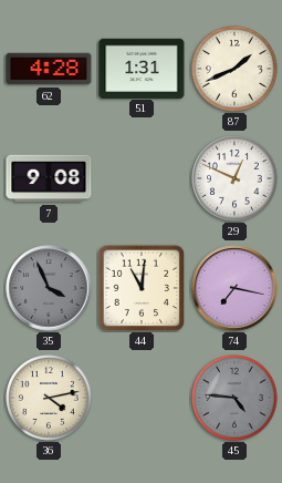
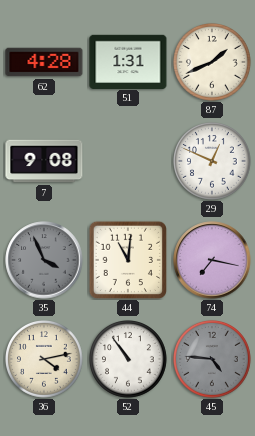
52: none -> 10:54 (129, 360)
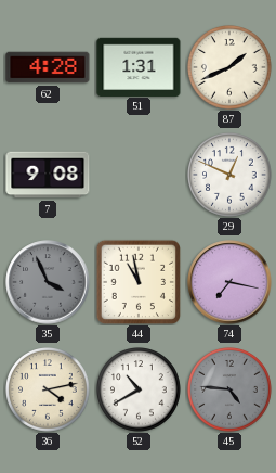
44: 11:01 -> 10:58 (139, 282)
52: 10:54 -> 10:40 (140, 391)
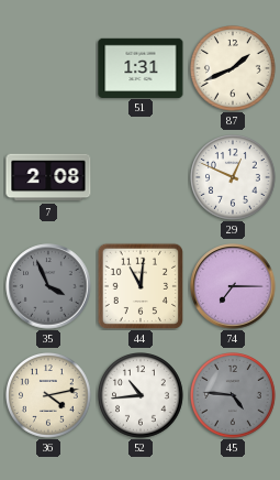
62: 4:28 -> none (48, 67)
7: 9:08 -> 2:08 (48, 177)
44: 10:58 -> 11:01 (141, 286)
74: 7:17 -> 7:15 (233, 286)
52: 10:40 -> 10:44 (142, 396)
